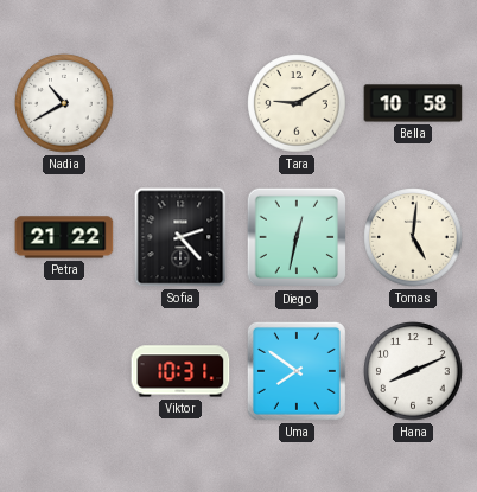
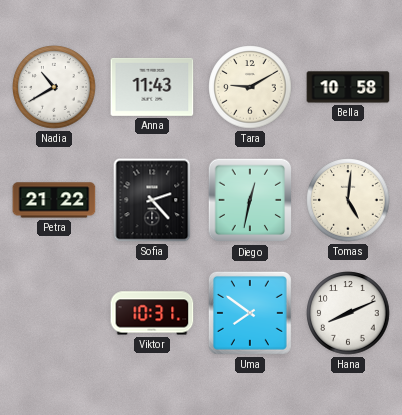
Anna: none -> 11:43 (152, 87)
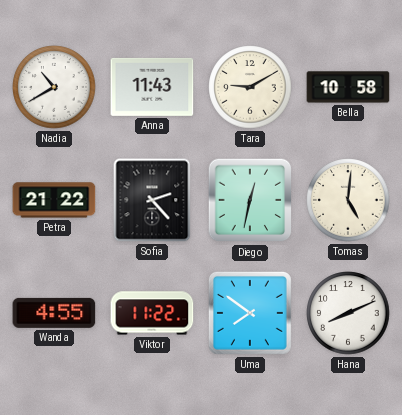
Wanda: none -> 4:55 (54, 313)
Viktor: 10:31 -> 11:22 (152, 313)
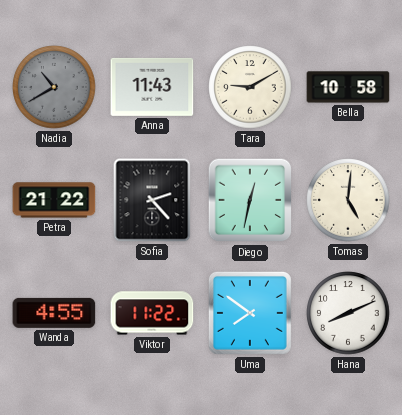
Nadia dial: white -> grey (54, 87)
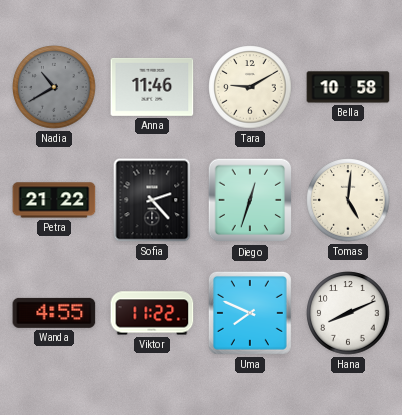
Anna: 11:43 -> 11:46 (152, 87)
Diego: 12:32 -> 12:33 (250, 200)
Uma: 7:51 -> 7:49 (250, 313)
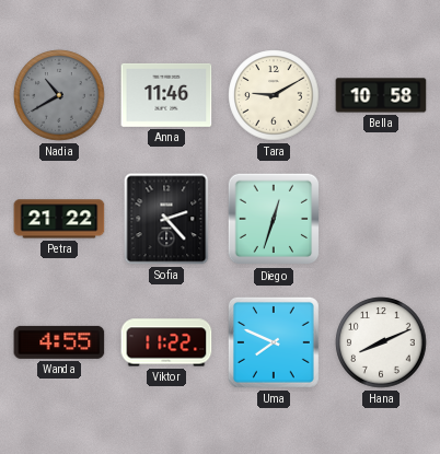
Tomas: 5:01 -> none (348, 200)
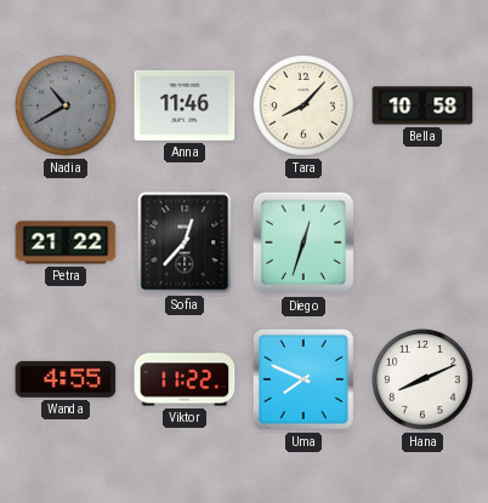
Tara: 9:10 -> 8:07 (303, 105)
Sofia: 2:23 -> 12:37 (185, 242)
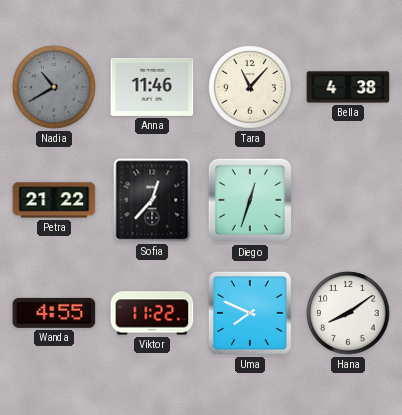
Tara: 8:07 -> 11:07 (250, 87)
Bella: 10:58 -> 4:38 (348, 87)
Hana: 8:11 -> 8:09 (348, 313)
